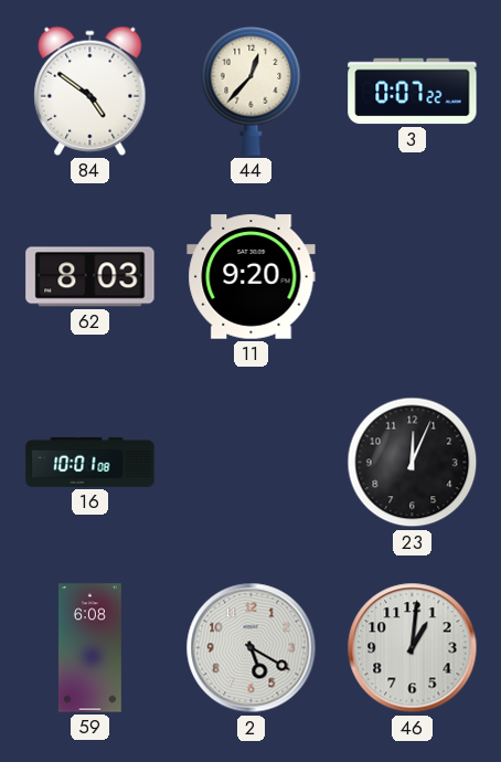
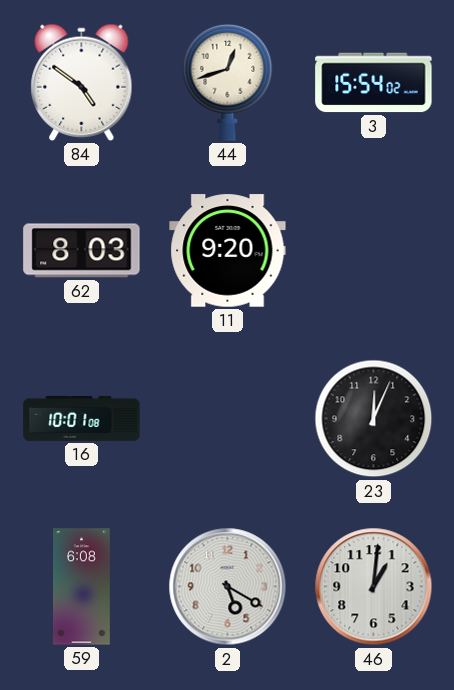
44: 12:37 -> 12:42 (228, 82)
3: 0:07 -> 15:54 (374, 83)
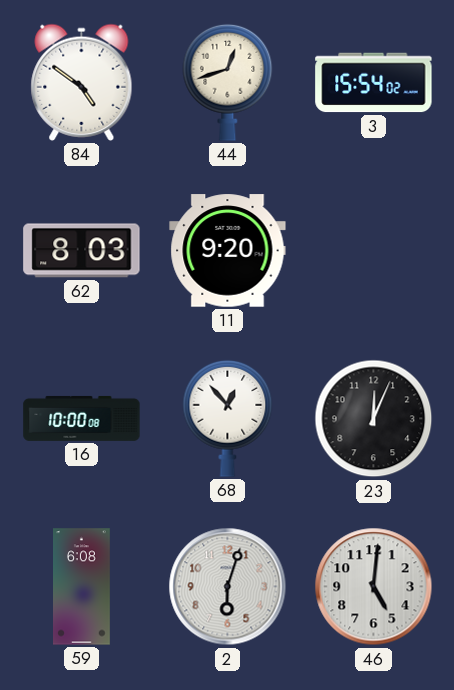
16: 10:01 -> 10:00 (82, 418)
68: none -> 12:53 (228, 418)
2: 5:20 -> 6:03 (228, 587)
46: 1:01 -> 5:01 (374, 587)
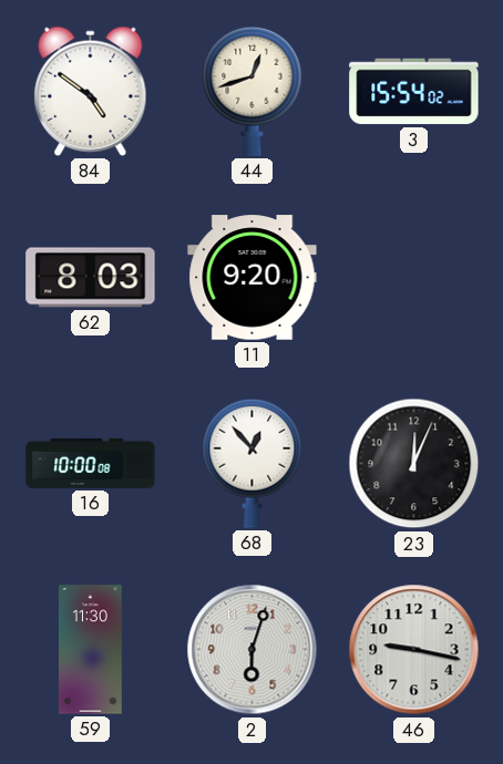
59: 6:08 -> 11:30 (91, 650)
46: 5:01 -> 9:17 (414, 650)
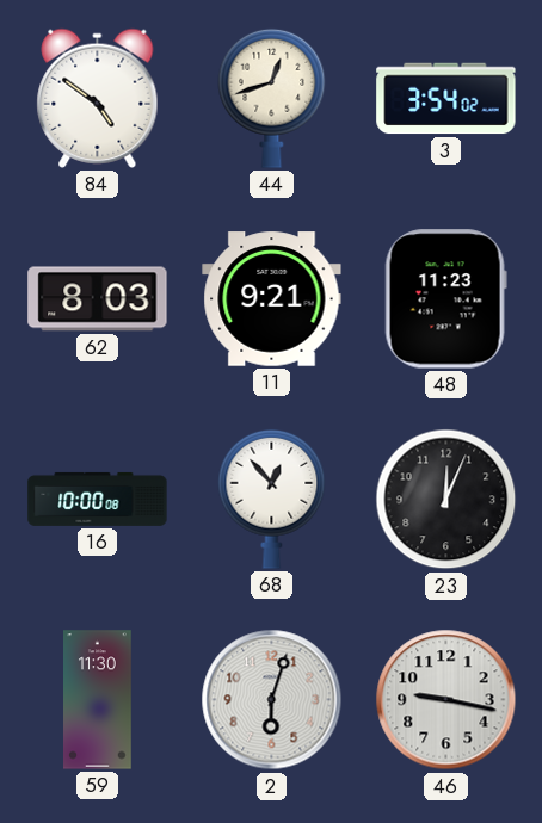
3: 15:54 -> 3:54 (446, 99)
11: 9:20 -> 9:21 (272, 299)
48: none -> 11:23 (445, 299)
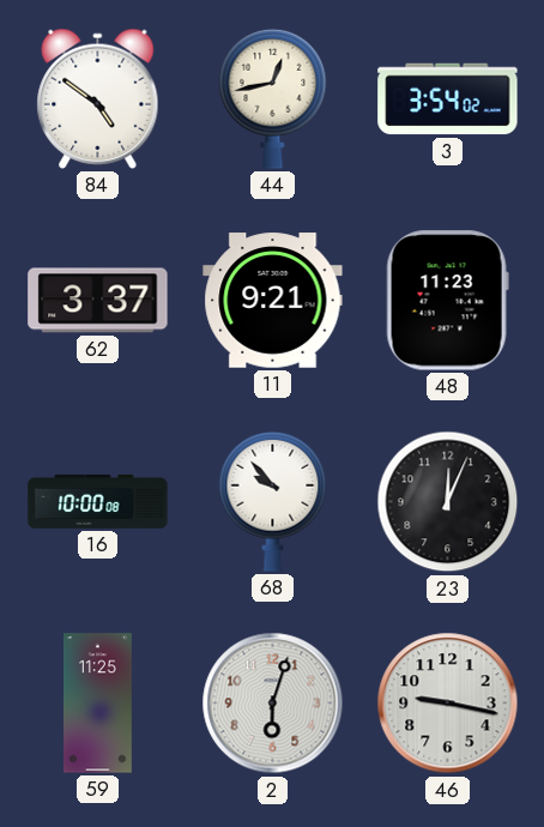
44: 12:42 -> 12:43 (273, 98)
62: 8:03 -> 3:37 (98, 301)
68: 12:53 -> 9:53 (273, 501)
59: 11:30 -> 11:25 (98, 704)
